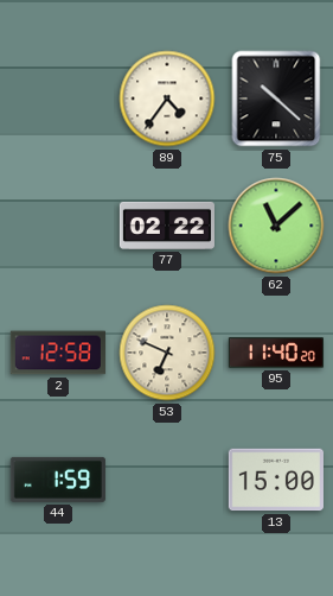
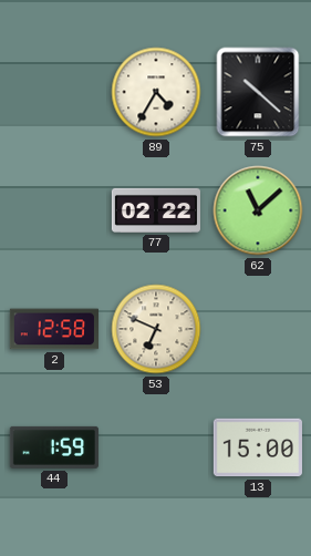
89: 4:36 -> 4:35 (156, 92)
95: 11:40 -> none (276, 353)
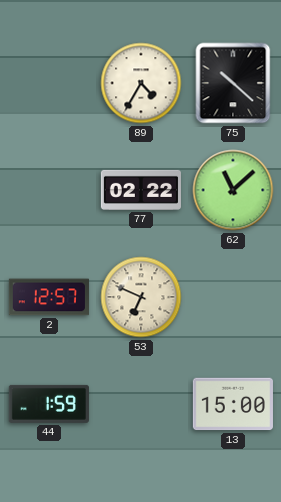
2: 12:58 -> 12:57 (49, 297)
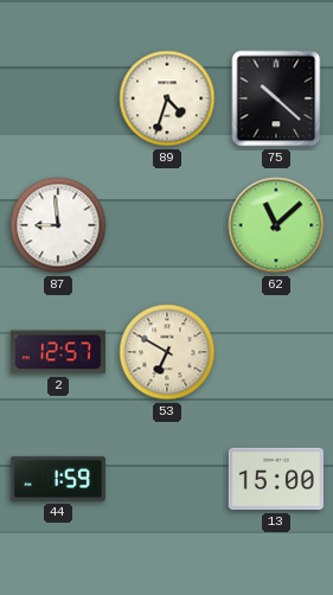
89: 4:35 -> 4:33 (167, 98)
87: none -> 8:59 (58, 225)
77: 02:22 -> none (141, 190)
53: 6:49 -> 6:50 (167, 352)
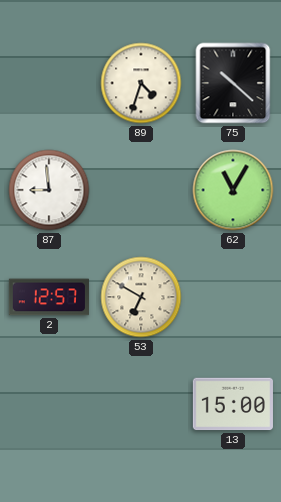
62: 11:08 -> 11:05 (233, 190)
44: 1:59 -> none (58, 479)
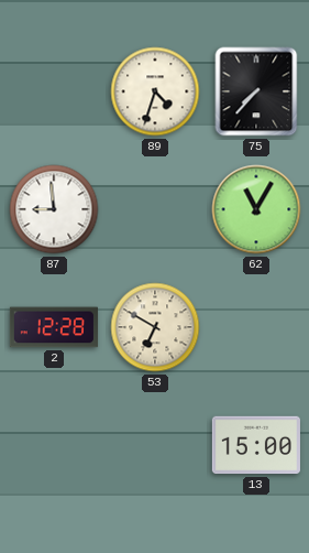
75: 10:22 -> 7:37 (256, 91)
2: 12:57 -> 12:28 (54, 327)
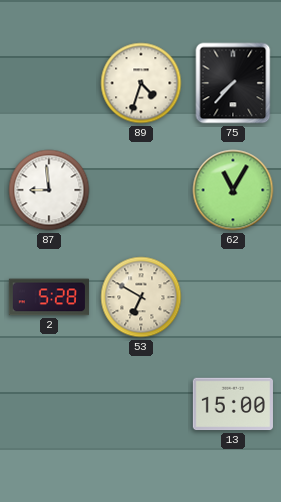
2: 12:28 -> 5:28 (49, 297)
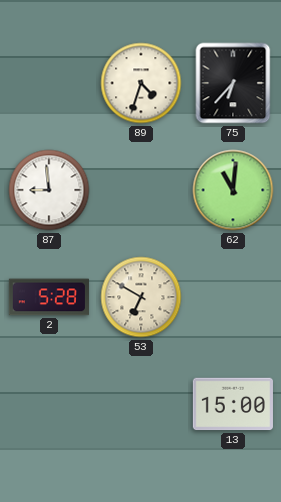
75: 7:37 -> 6:37 (233, 83)
62: 11:05 -> 11:01 (233, 190)
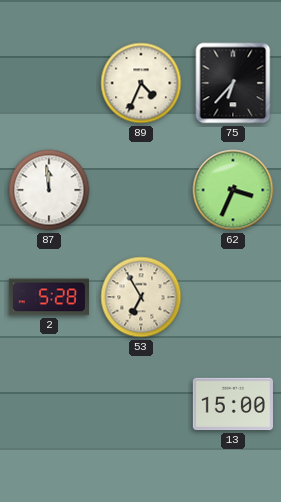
89: 4:33 -> 4:34 (141, 83)
87: 8:59 -> 11:59 (49, 190)
62: 11:01 -> 3:34 (233, 190)
53: 6:50 -> 6:55 (141, 297)
